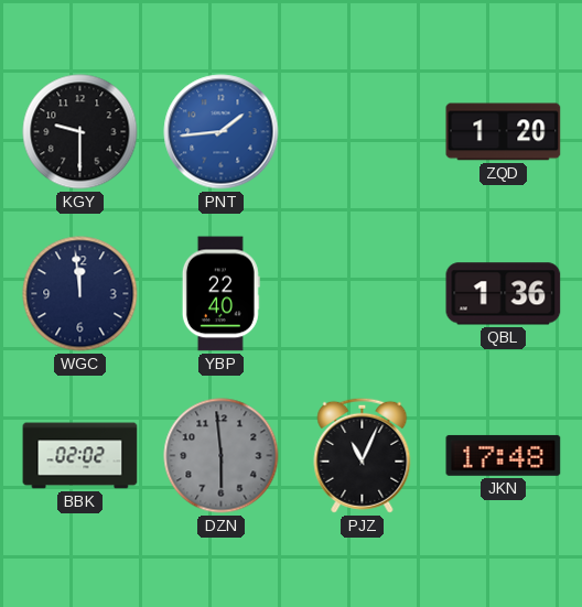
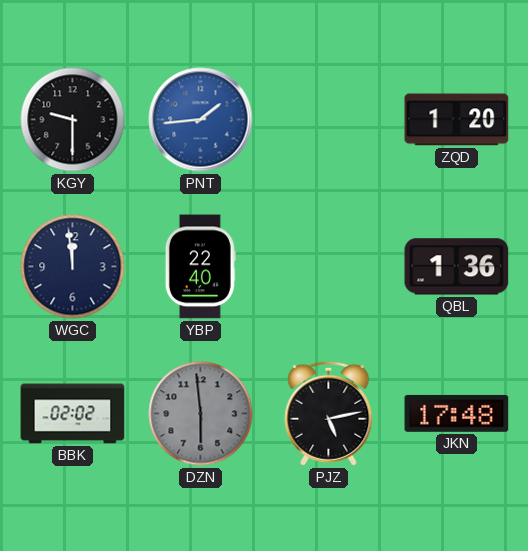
PJZ: 11:04 -> 5:13 (329, 413)
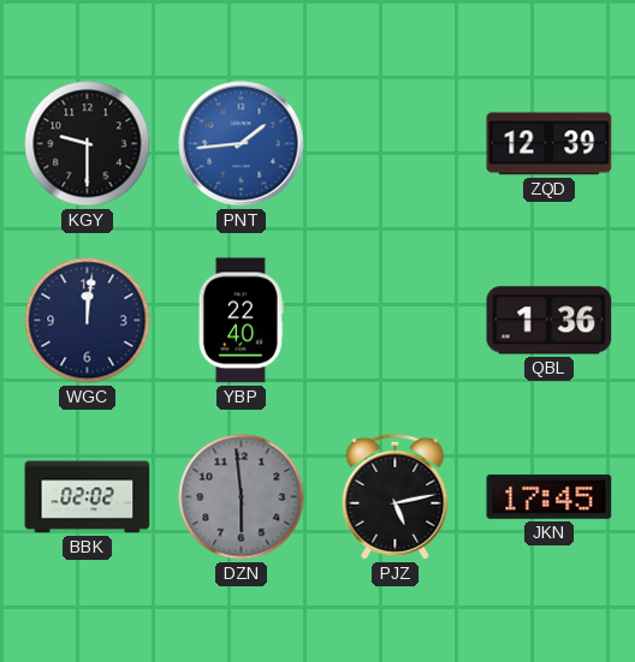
ZQD: 1:20 -> 12:39 (550, 144)
WGC: 11:59 -> 12:01 (88, 321)
JKN: 17:48 -> 17:45 (550, 496)
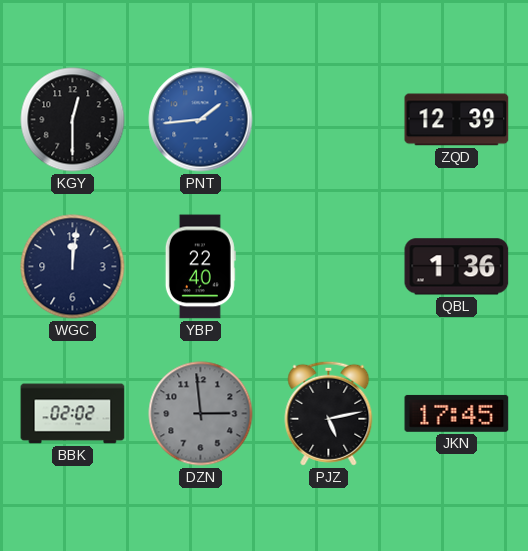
KGY: 9:30 -> 12:30 (73, 120)
DZN: 5:59 -> 2:59 (201, 414)
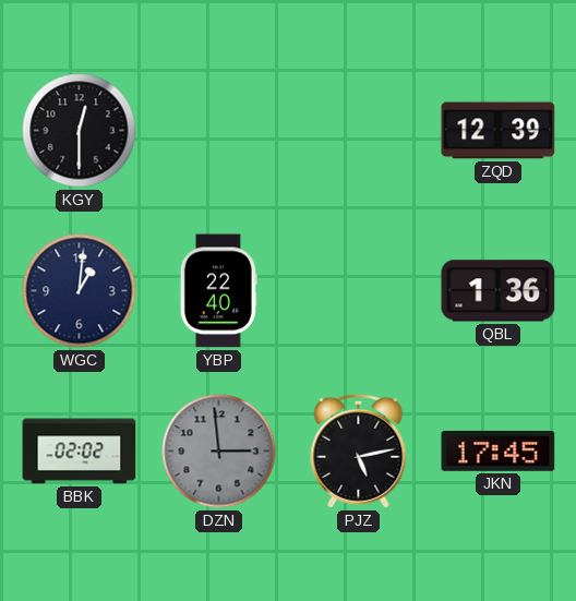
PNT: 1:44 -> none (201, 120)
WGC: 12:01 -> 1:01 (80, 291)
